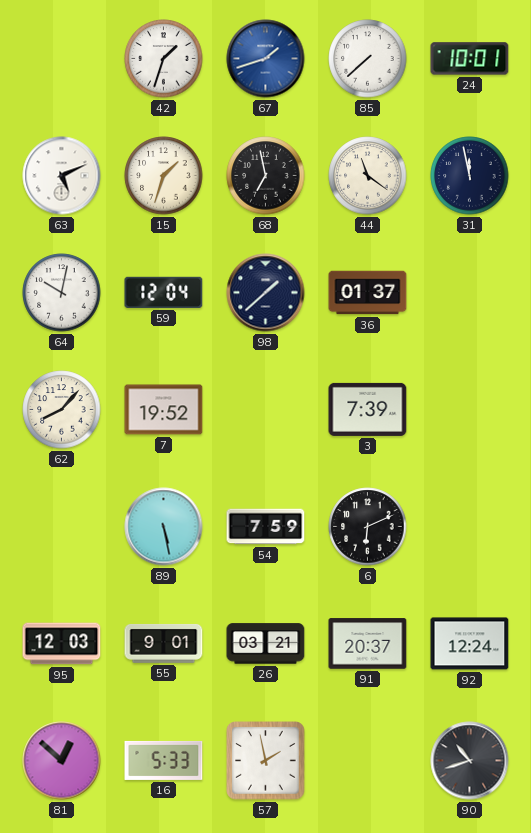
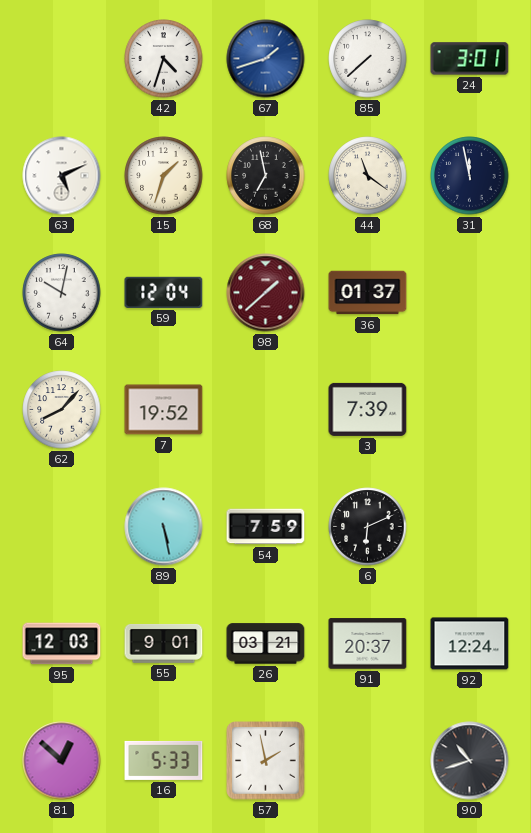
42: 1:33 -> 4:33 (164, 59)
24: 10:01 -> 3:01 (470, 59)
98 dial: navy -> burgundy (266, 293)
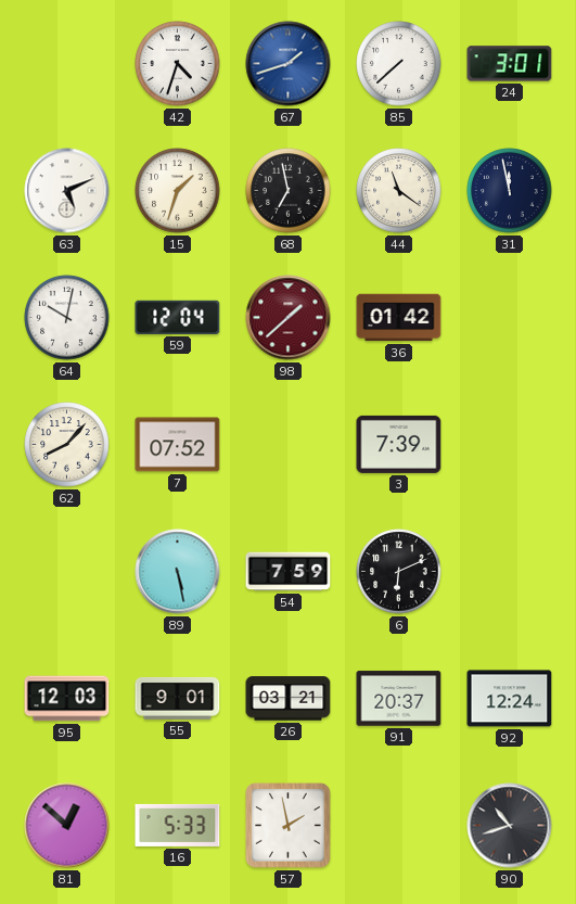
36: 01:37 -> 01:42 (399, 318)
7: 19:52 -> 07:52 (178, 445)
